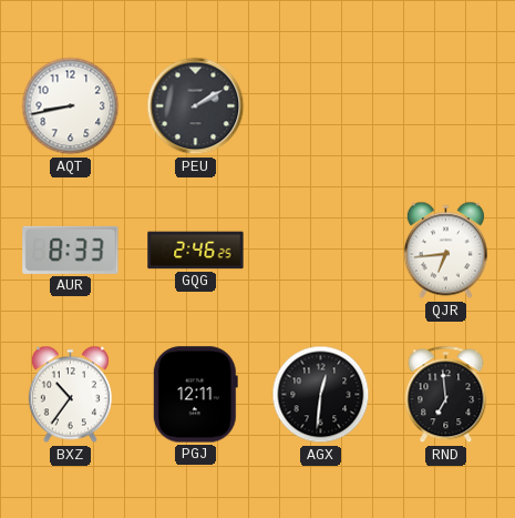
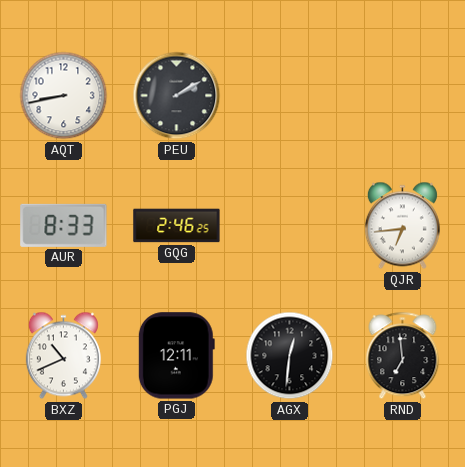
BXZ: 10:36 -> 10:41 (63, 356)
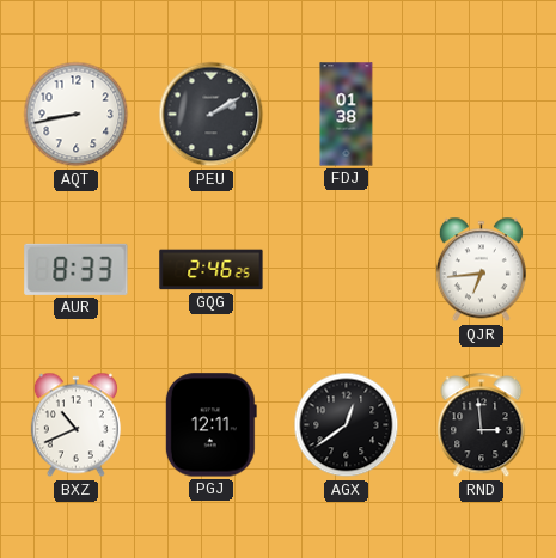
FDJ: none -> 01:38 (347, 115)
AGX: 12:31 -> 12:39 (347, 425)
RND: 6:59 -> 2:59 (482, 425)
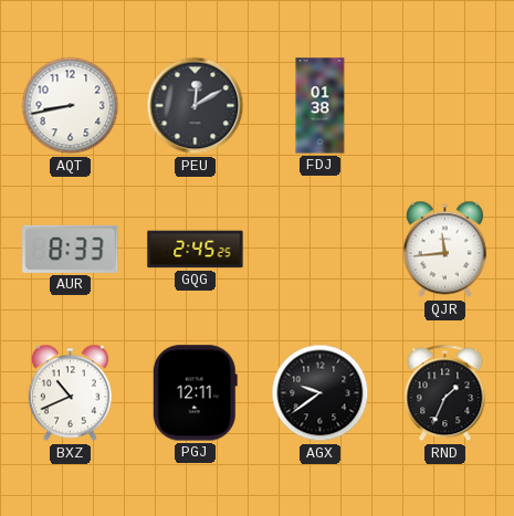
PEU: 2:10 -> 12:10 (196, 106)
GQG: 2:46 -> 2:45 (196, 250)
QJR: 6:44 -> 11:44 (444, 250)
AGX: 12:39 -> 9:39 (321, 393)
RND: 2:59 -> 1:34 (445, 393)
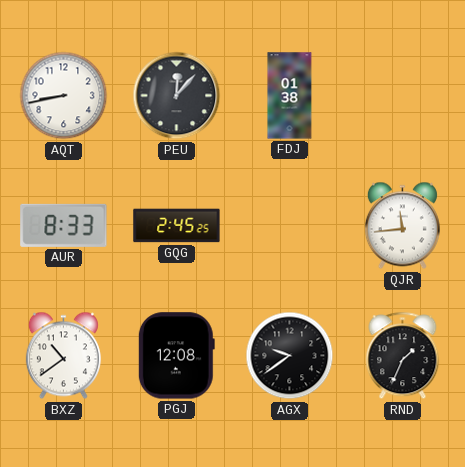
PEU: 12:10 -> 12:07 (177, 96)
BXZ: 10:41 -> 10:39 (63, 356)
PGJ: 12:11 -> 12:08 (176, 356)
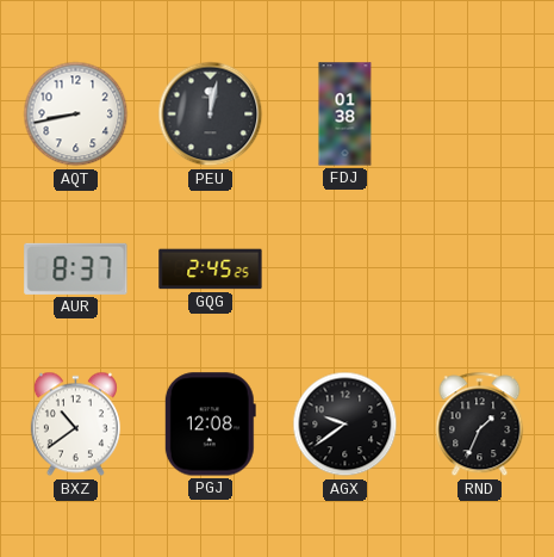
PEU: 12:07 -> 12:02 (211, 115)
AUR: 8:33 -> 8:37 (76, 268)
QJR: 11:44 -> none (402, 226)
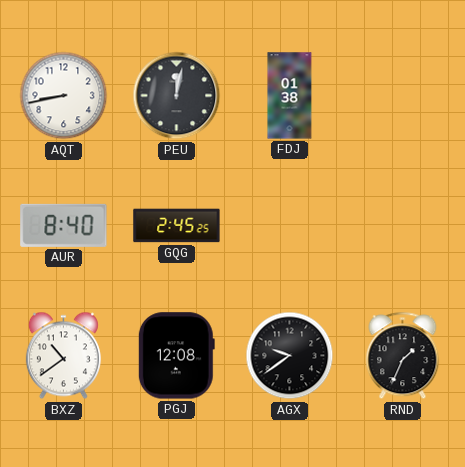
AUR: 8:37 -> 8:40 (64, 225)
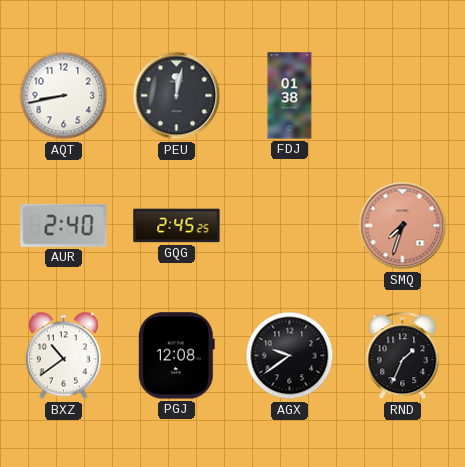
AUR: 8:40 -> 2:40 (64, 225)
SMQ: none -> 7:33 (403, 226)
